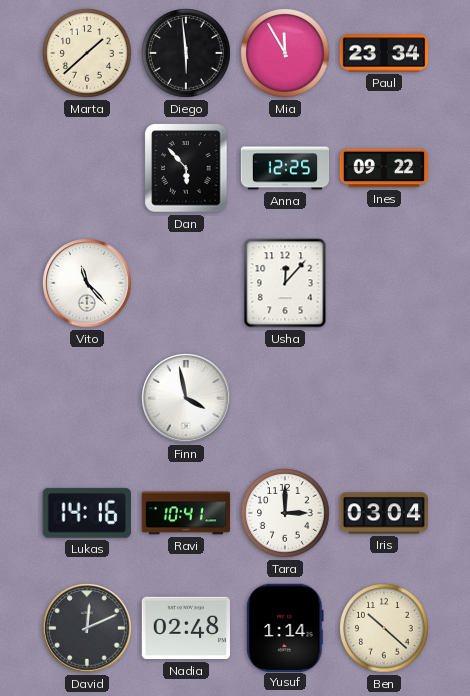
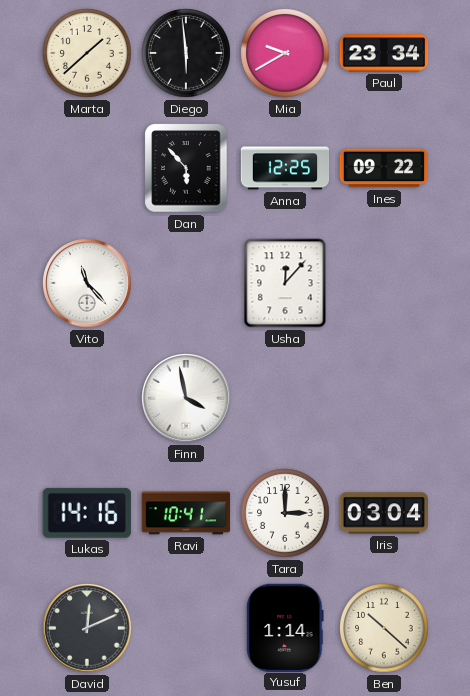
Mia: 11:55 -> 9:40 (285, 53)
Nadia: 02:48 -> none (185, 628)
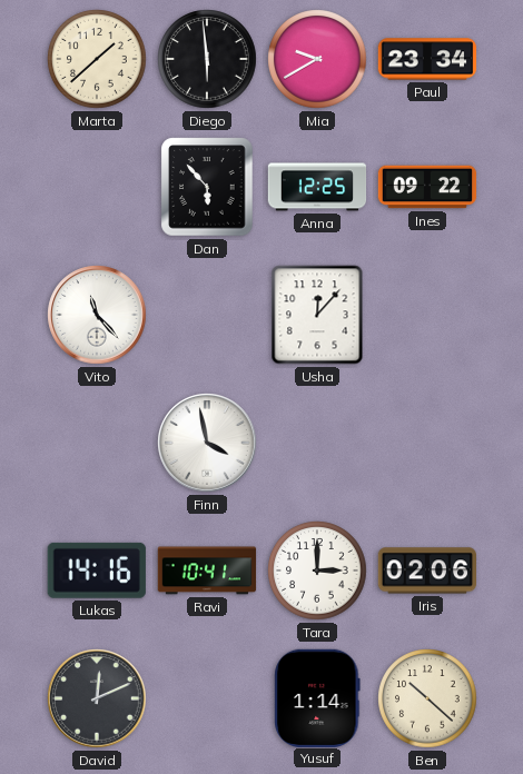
Iris: 03:04 -> 02:06 (427, 570)
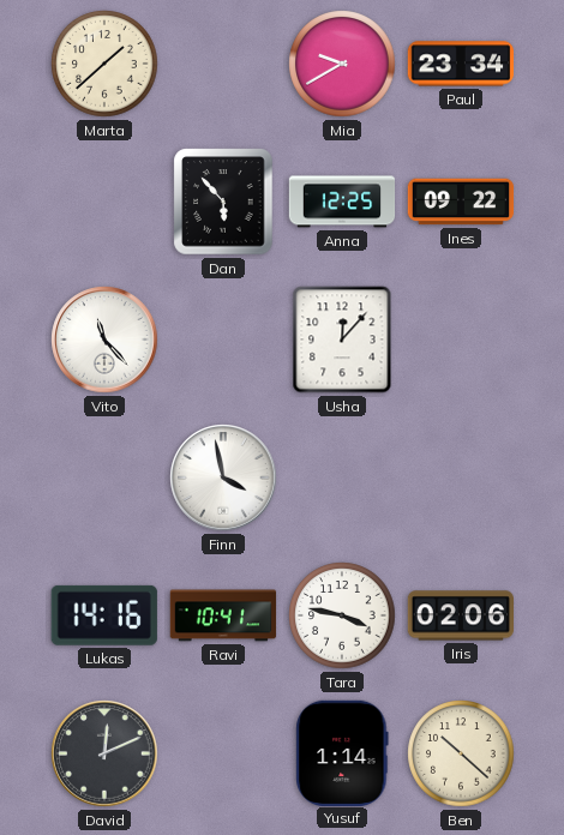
Diego: 5:59 -> none (207, 59)
Tara: 3:00 -> 3:47 (342, 615)
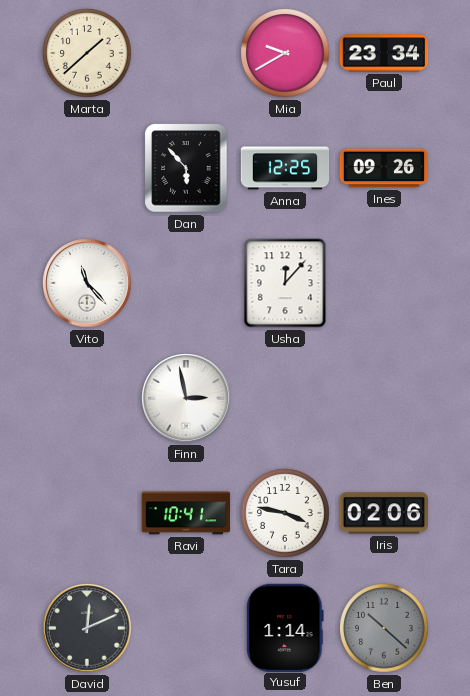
Ines: 09:22 -> 09:26 (384, 168)
Finn: 3:58 -> 2:58 (186, 398)
Lukas: 14:16 -> none (104, 615)
Ben dial: cream -> grey (384, 628)
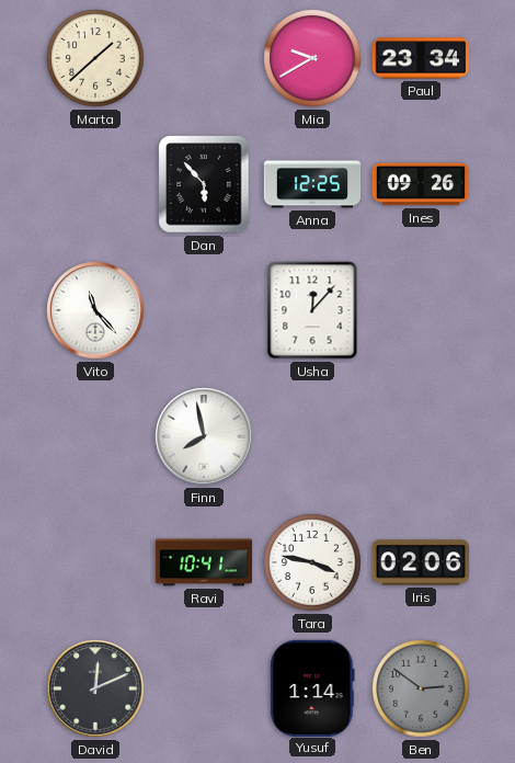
Finn: 2:58 -> 7:58 (204, 436)
Ben: 10:22 -> 2:51 (421, 688)
